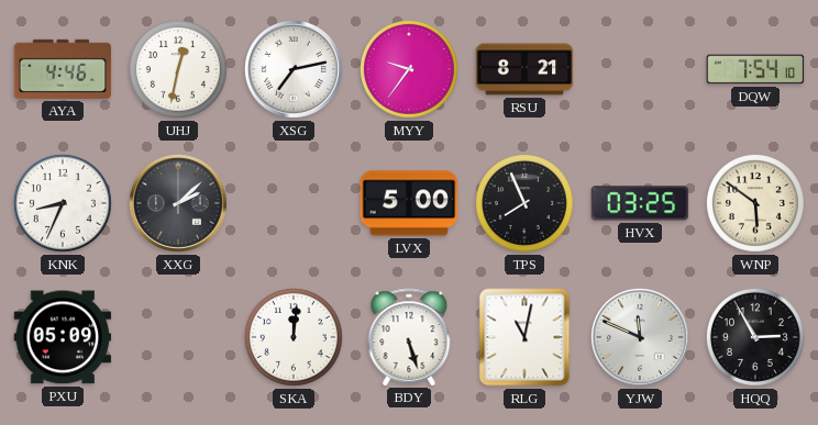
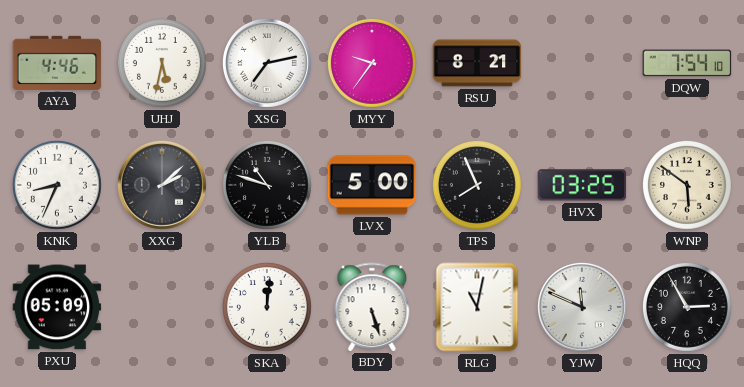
UHJ: 12:32 -> 5:32 (162, 63)
YLB: none -> 10:48 (267, 185)
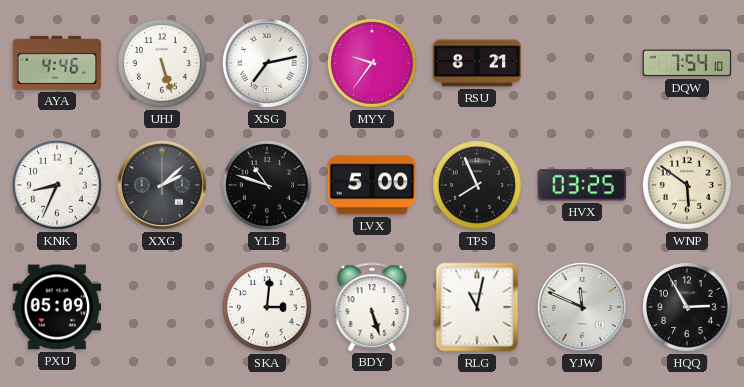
UHJ: 5:32 -> 5:27 (162, 63)
SKA: 12:01 -> 3:01 (267, 307)
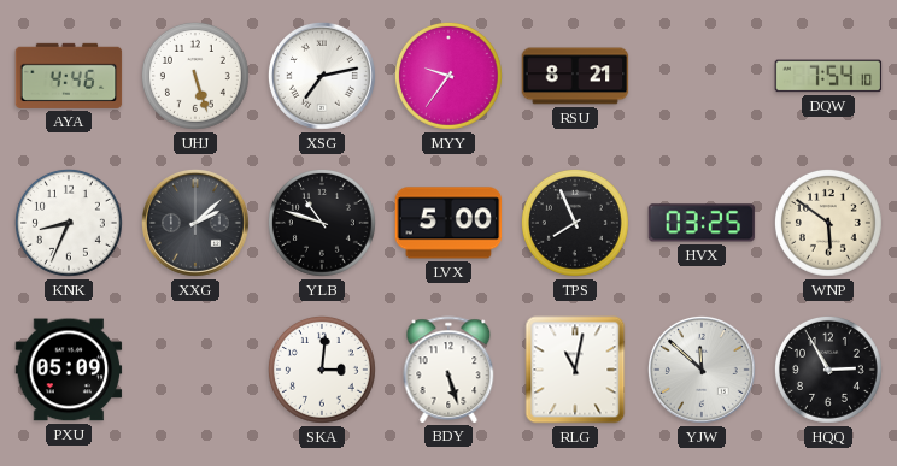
YJW: 11:49 -> 11:52 (702, 370)
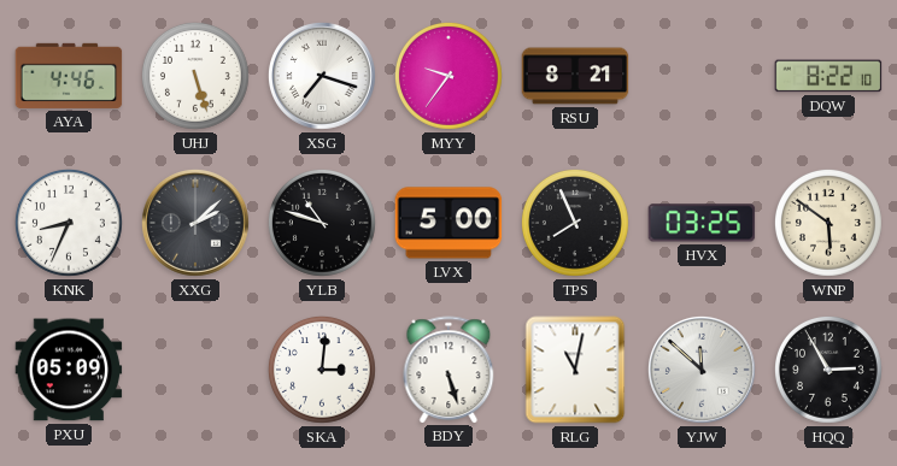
XSG: 7:13 -> 7:18 (322, 76)
DQW: 7:54 -> 8:22 (828, 76)
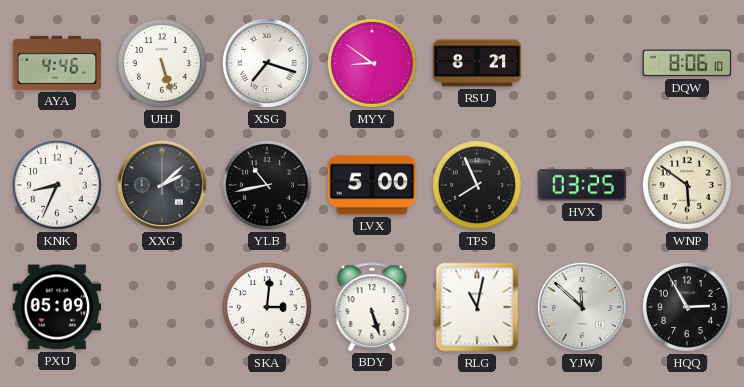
MYY: 9:36 -> 8:51 (372, 63)
DQW: 8:22 -> 8:06 (687, 63)
YLB: 10:48 -> 10:43 (267, 185)
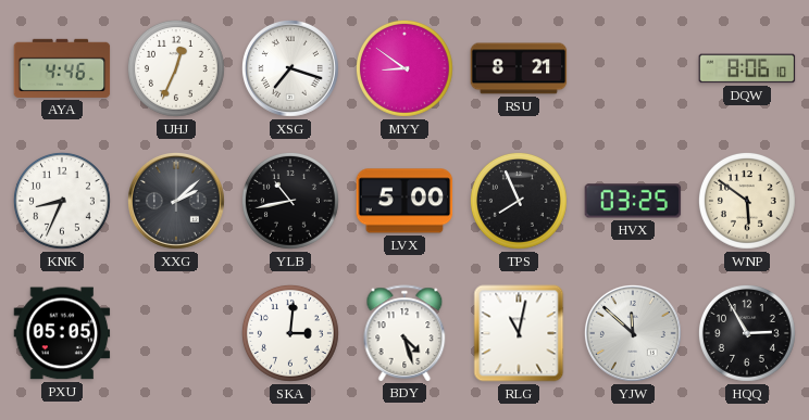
UHJ: 5:27 -> 12:34 (176, 68)
PXU: 05:09 -> 05:05 (62, 333)
BDY: 5:27 -> 4:27 (404, 333)
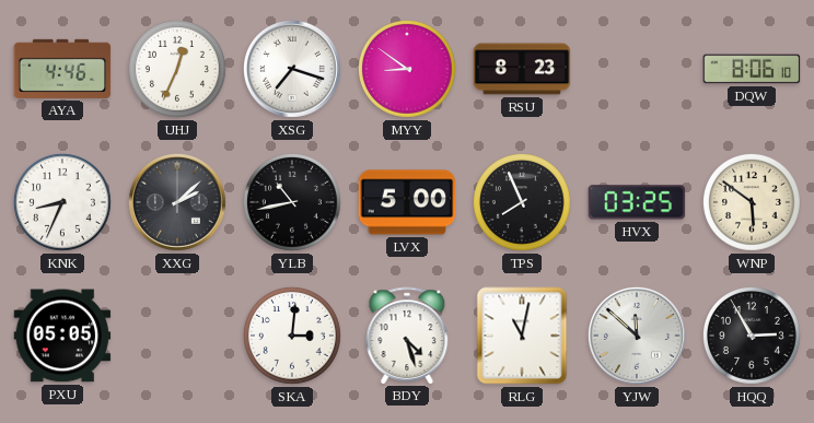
RSU: 8:21 -> 8:23 (522, 69)
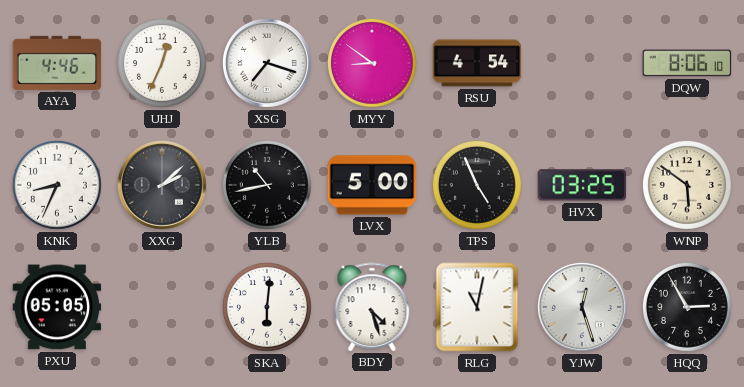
RSU: 8:23 -> 4:54 (477, 63)
TPS: 7:56 -> 4:56 (477, 185)
SKA: 3:01 -> 6:01 (267, 307)
YJW: 11:52 -> 12:27 (582, 307)
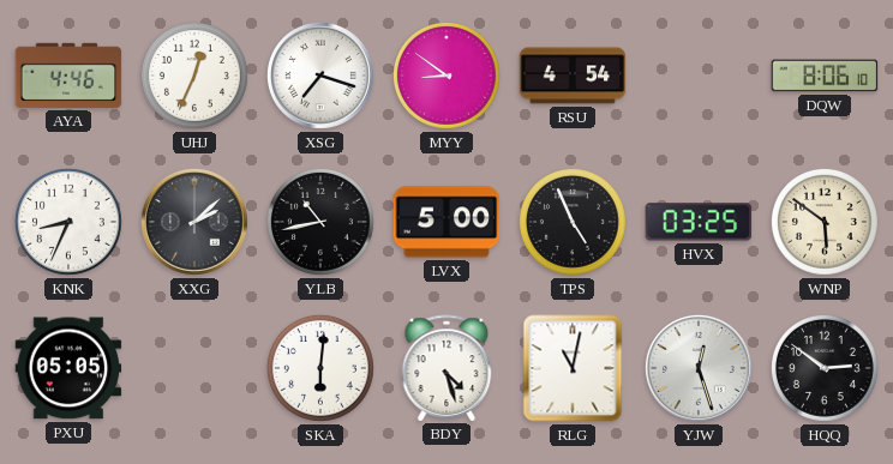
HQQ: 2:55 -> 2:51 (825, 368)
